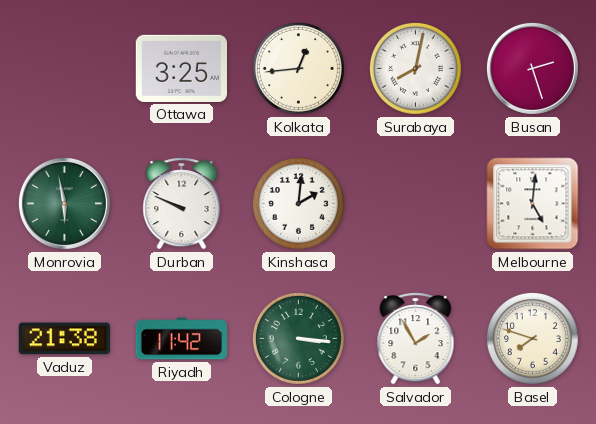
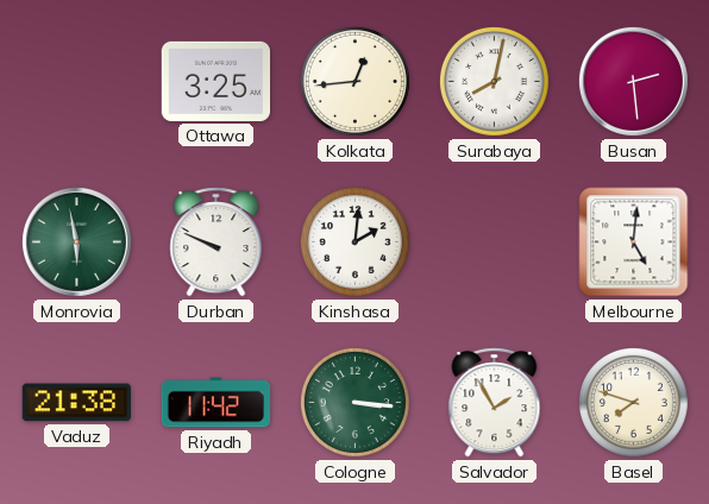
Busan: 2:27 -> 2:29 (633, 81)
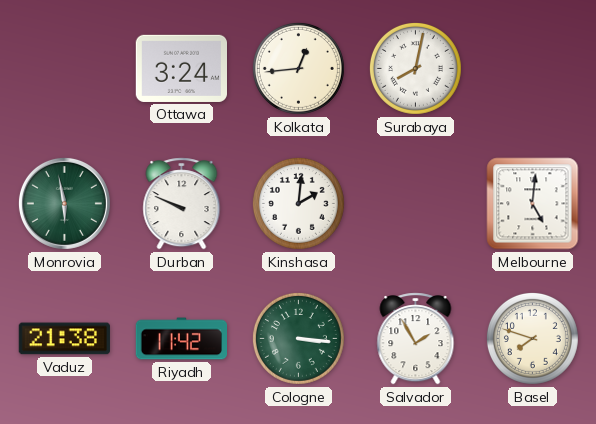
Ottawa: 3:25 -> 3:24 (181, 68)
Busan: 2:29 -> none (633, 81)
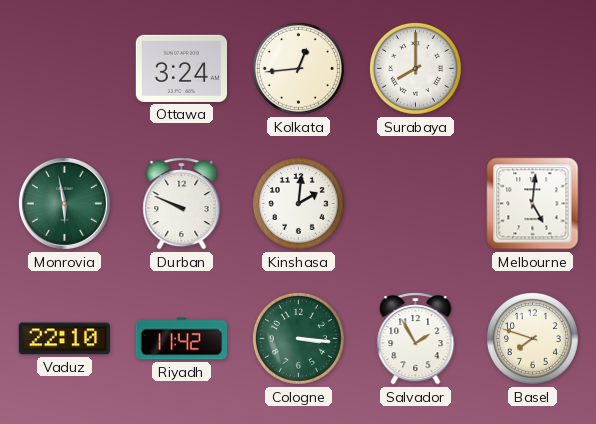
Surabaya: 8:02 -> 8:00 (415, 68)
Vaduz: 21:38 -> 22:10 (64, 339)
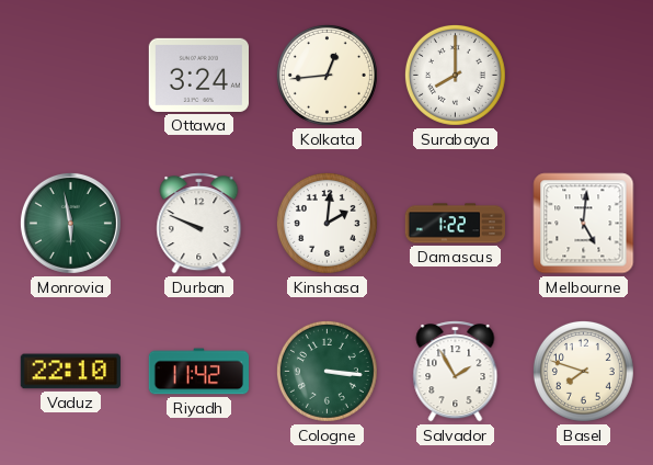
Damascus: none -> 1:22 (456, 224)
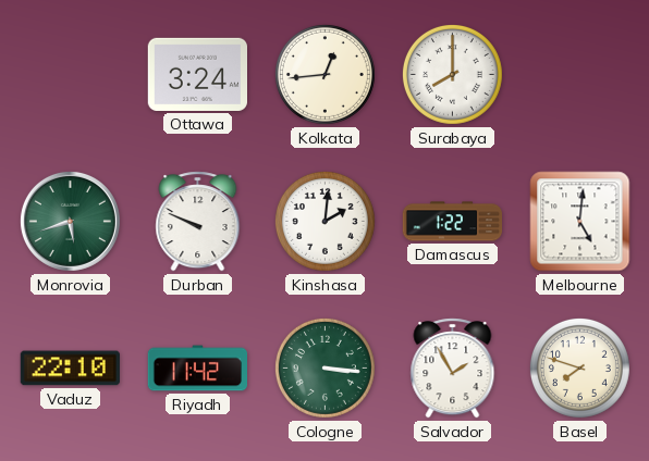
Monrovia: 5:58 -> 5:42 (70, 221)
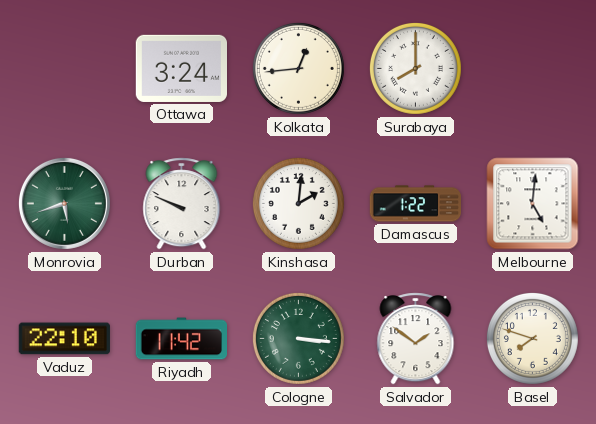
Salvador: 1:55 -> 1:51 (416, 339)
